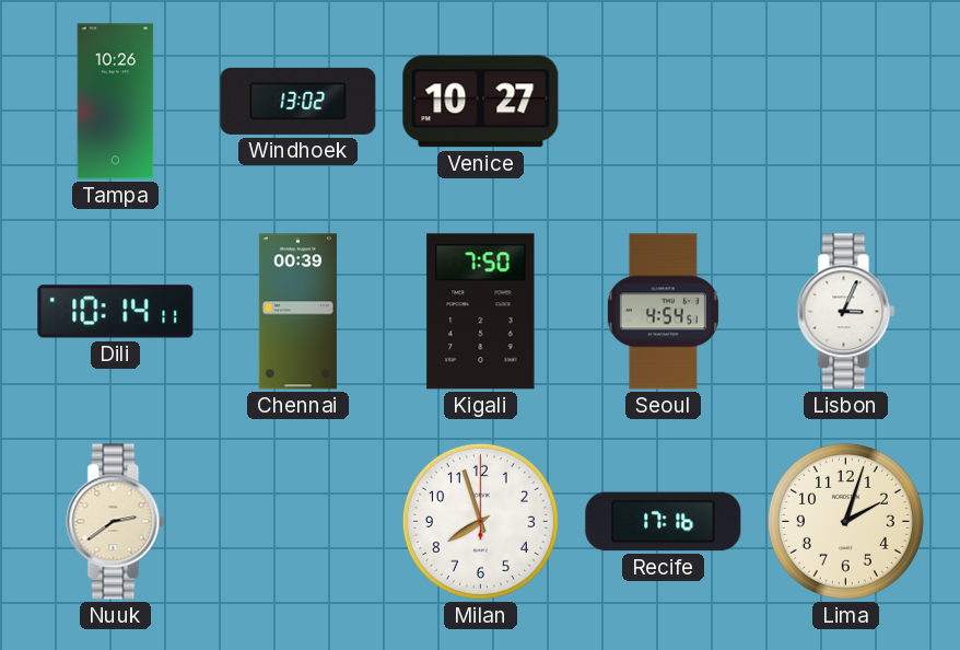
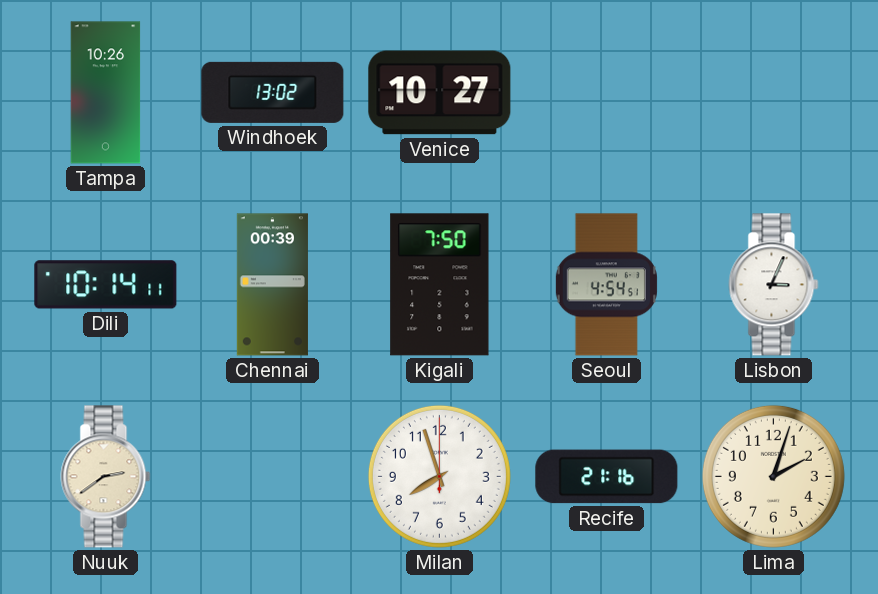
Recife: 17:16 -> 21:16 (607, 477)
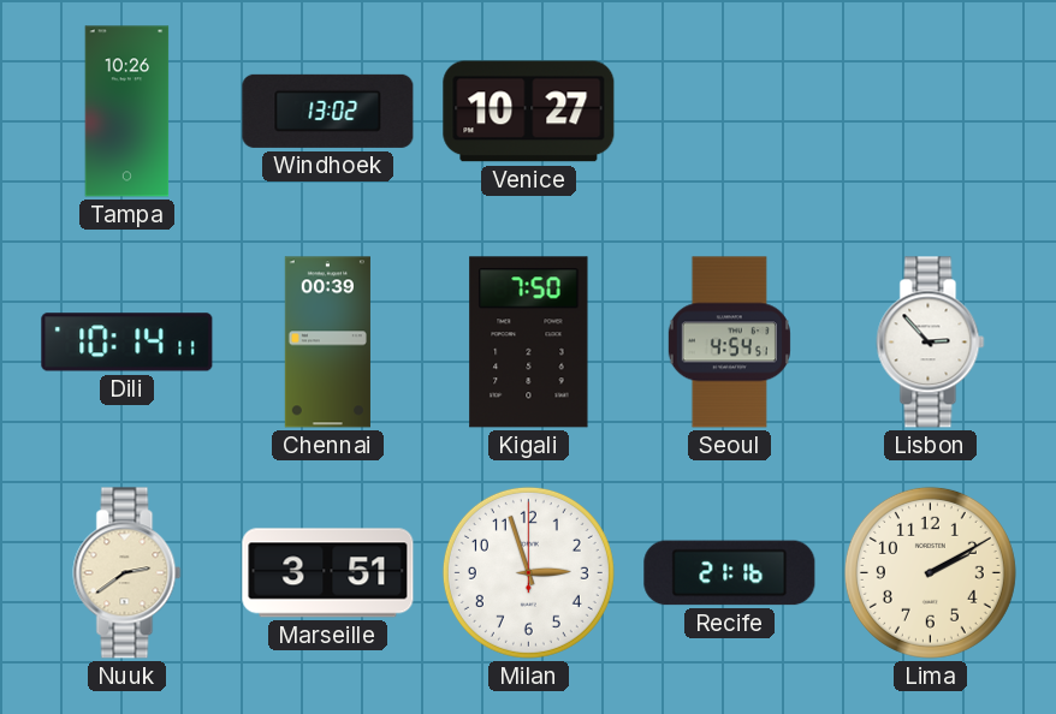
Lisbon: 3:04 -> 2:53 (931, 343)
Marseille: none -> 3:51 (328, 573)
Milan: 7:57 -> 2:57 (528, 572)
Lima: 2:03 -> 2:10 (930, 572)
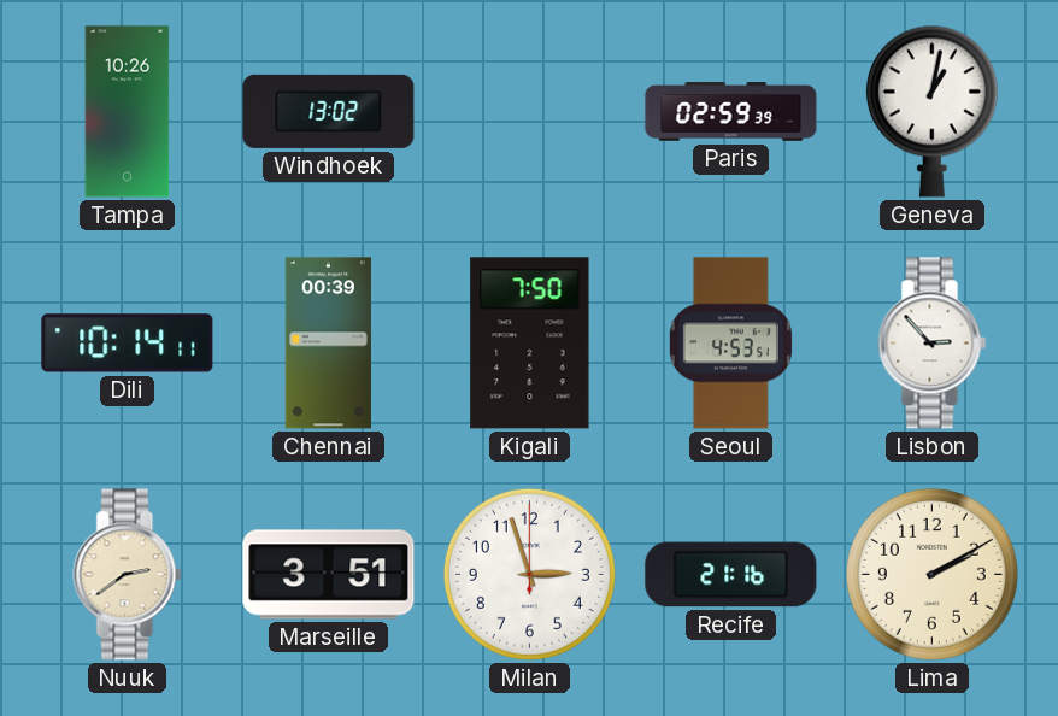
Venice: 10:27 -> none (529, 112)
Paris: none -> 02:59 (731, 112)
Geneva: none -> 1:02 (931, 111)
Seoul: 4:54 -> 4:53 (730, 344)
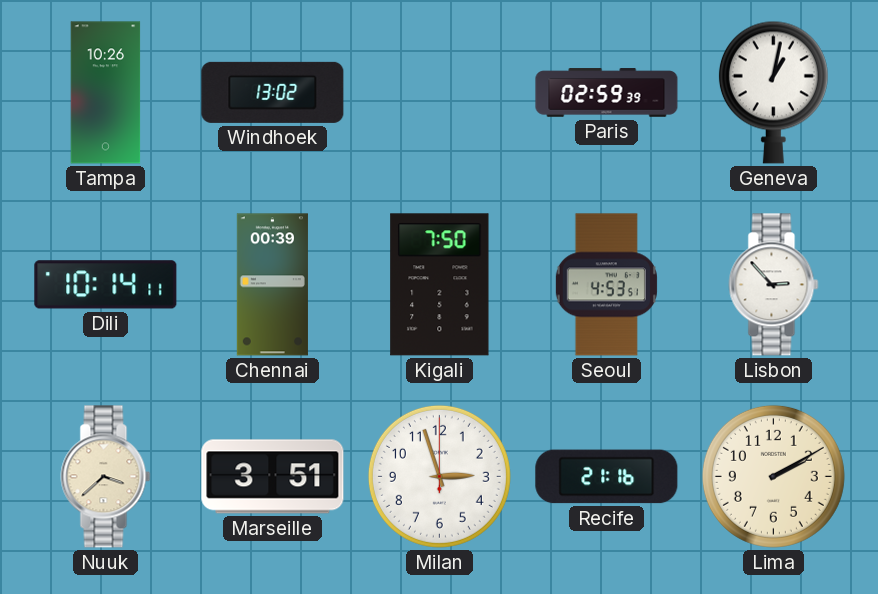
Nuuk: 2:39 -> 3:38 (106, 477)
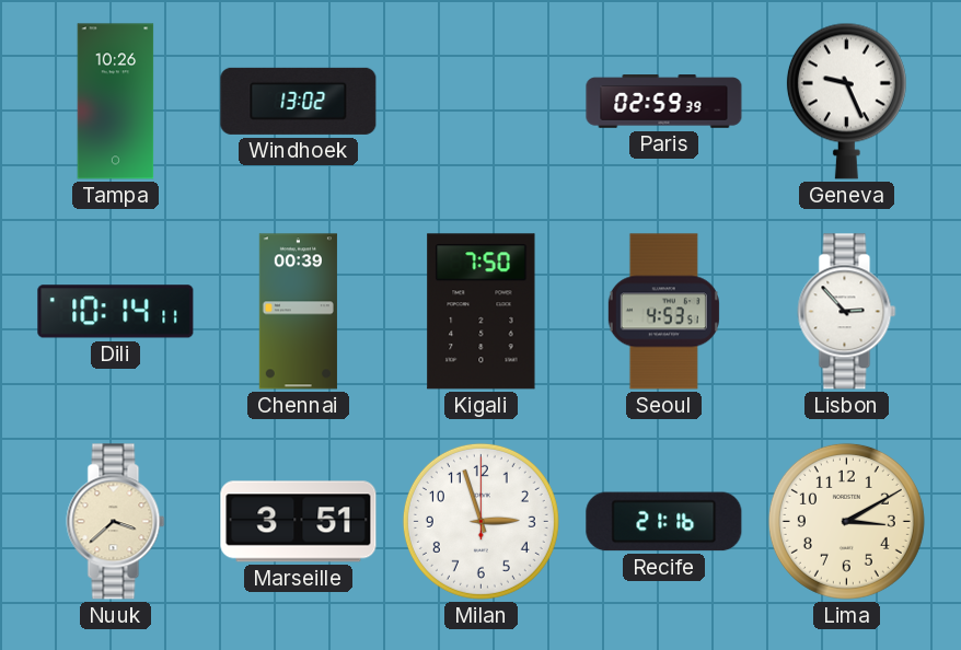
Geneva: 1:02 -> 9:26 (846, 101)
Lima: 2:10 -> 3:10 (846, 521)
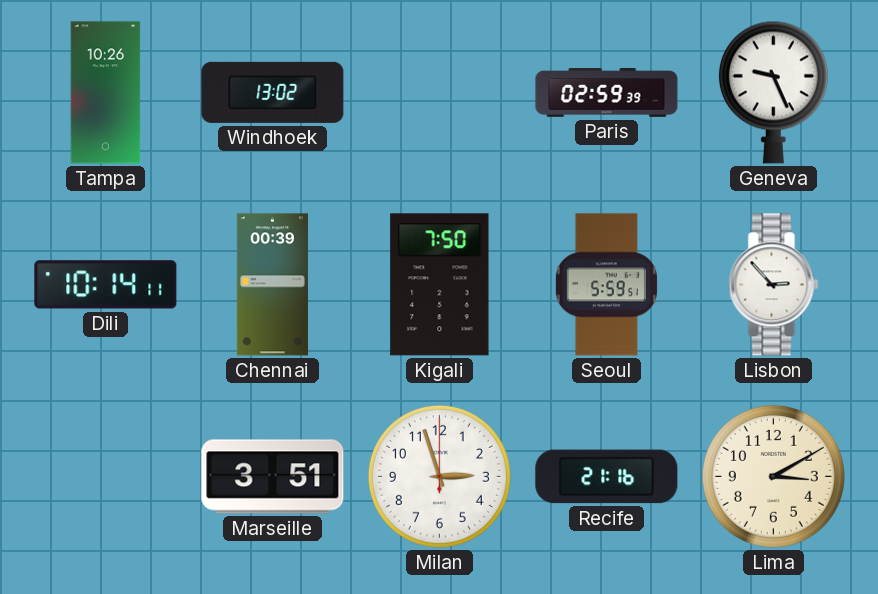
Seoul: 4:53 -> 5:59 (606, 285)
Nuuk: 3:38 -> none (116, 522)
